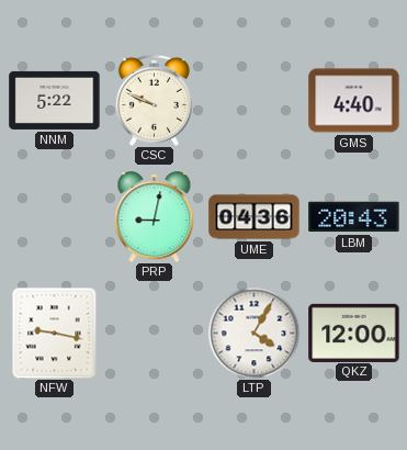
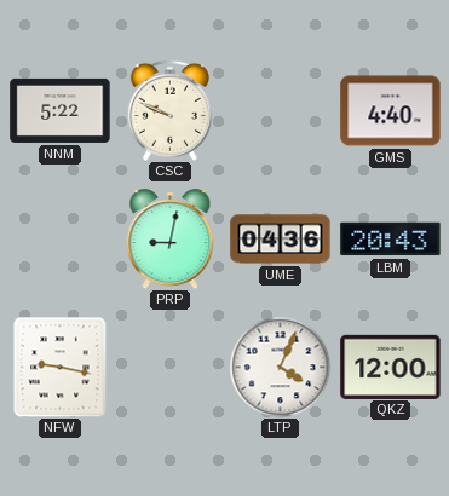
LTP: 4:05 -> 4:04 (280, 367)
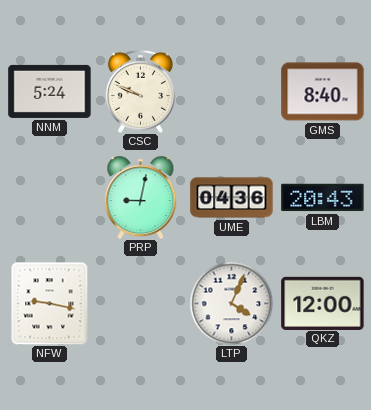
NNM: 5:22 -> 5:24 (50, 91)
GMS: 4:40 -> 8:40 (323, 92)
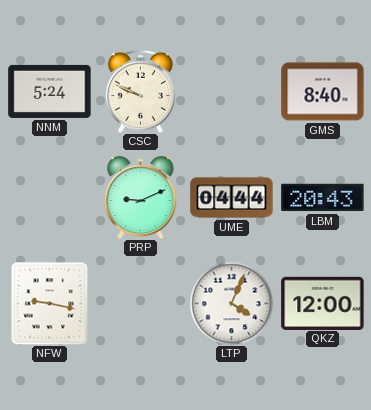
PRP: 9:02 -> 9:11 (141, 198)
UME: 04:36 -> 04:44 (232, 198)
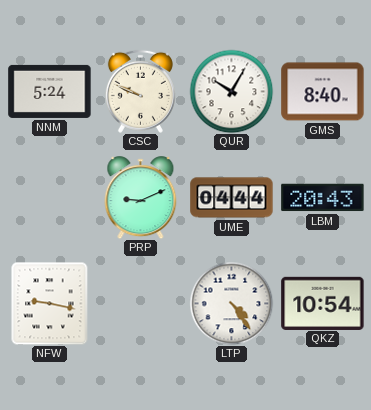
QUR: none -> 10:05 (231, 91)
LTP: 4:04 -> 4:24 (231, 303)
QKZ: 12:00 -> 10:54 (323, 303)
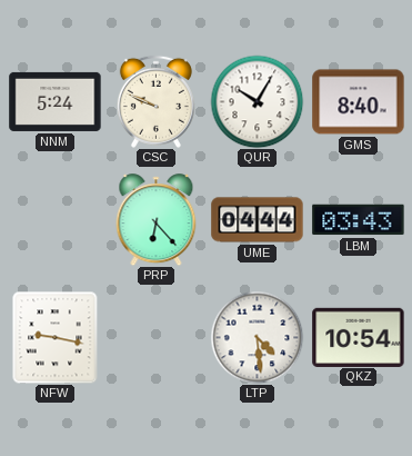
PRP: 9:11 -> 6:23 (157, 220)
LBM: 20:43 -> 03:43 (359, 220)
LTP: 4:24 -> 4:29 (257, 337)
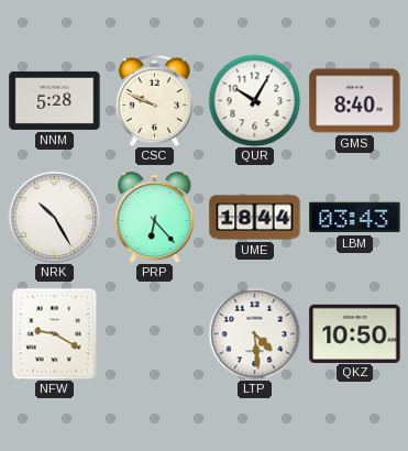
NNM: 5:24 -> 5:28 (55, 100)
NRK: none -> 10:25 (54, 217)
UME: 04:44 -> 18:44 (255, 218)
NFW: 9:17 -> 9:20 (55, 333)
QKZ: 10:54 -> 10:50 (355, 333)
